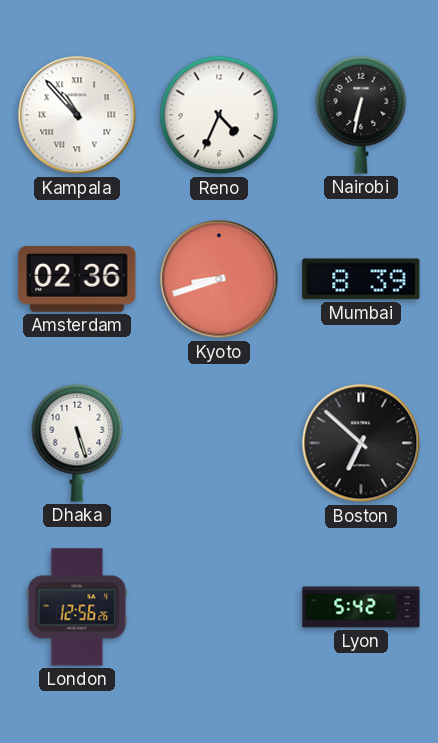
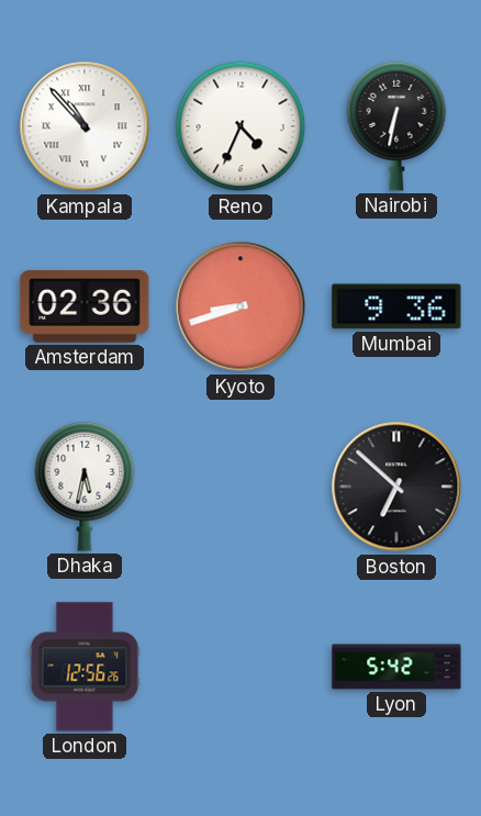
Mumbai: 8:39 -> 9:36 (396, 306)
Dhaka: 5:27 -> 5:32 (85, 487)
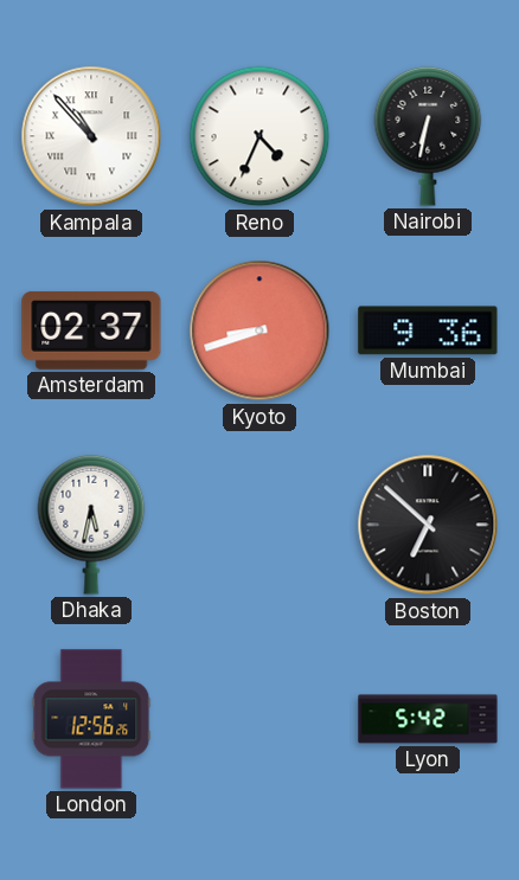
Amsterdam: 02:36 -> 02:37 (91, 330)
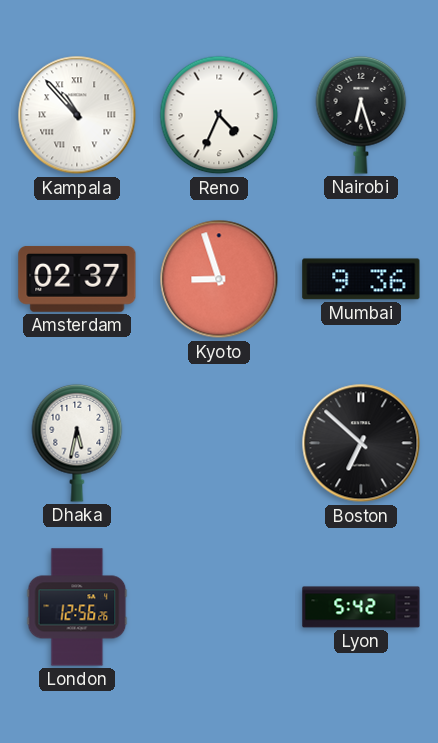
Nairobi: 6:32 -> 6:27 (361, 115)
Kyoto: 8:42 -> 8:57 (219, 279)
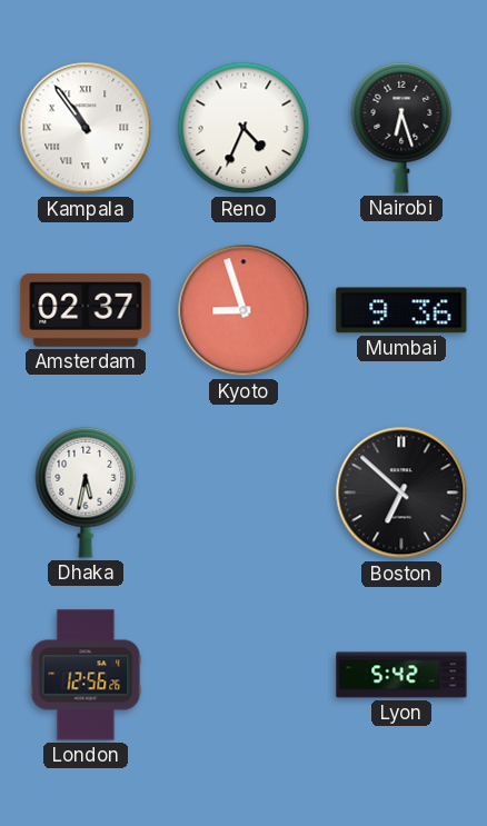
Kampala: 10:53 -> 10:54 (86, 128)
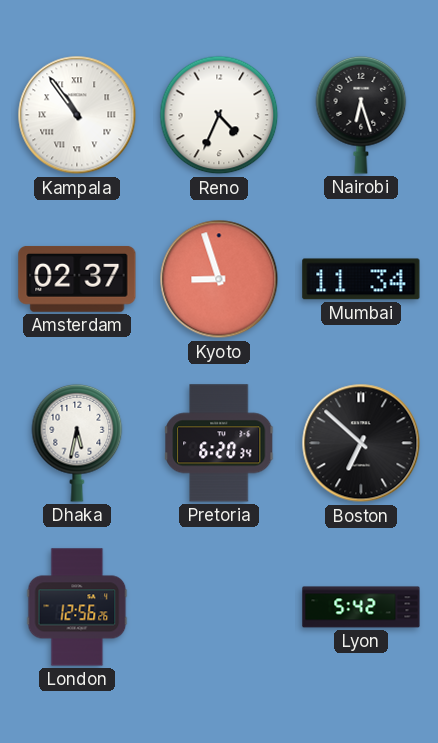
Mumbai: 9:36 -> 11:34 (361, 279)
Pretoria: none -> 6:20 (220, 443)
